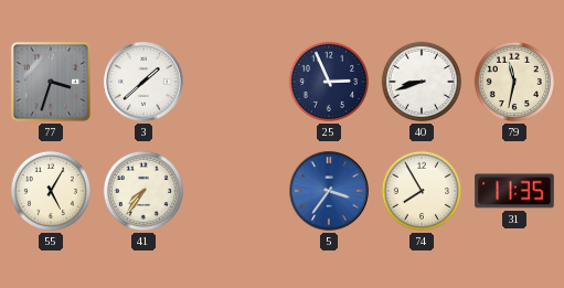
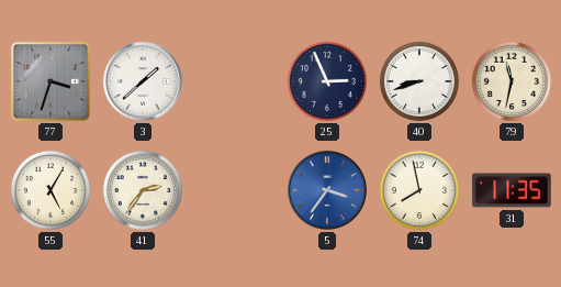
41: 7:36 -> 2:36 (143, 190)
74: 7:55 -> 7:58 (419, 190)
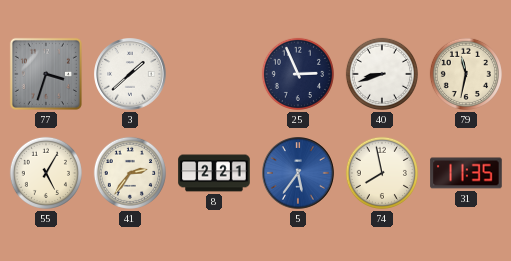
8: none -> 2:21 (214, 173)
5: 3:36 -> 5:36 (298, 173)
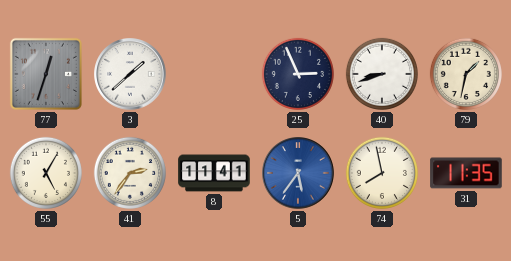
77: 3:33 -> 12:33 (46, 74)
79: 11:32 -> 1:32 (466, 74)
8: 2:21 -> 11:41 (214, 173)
